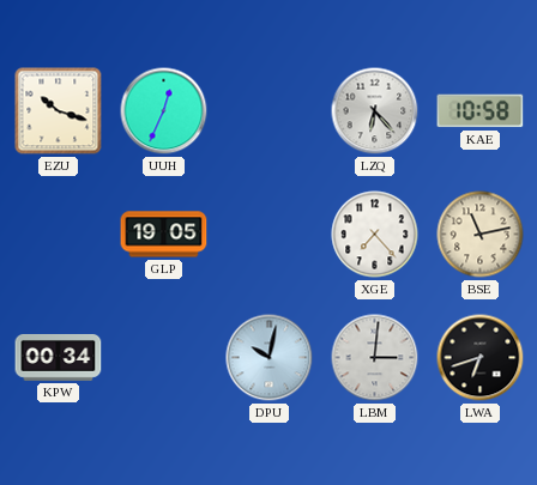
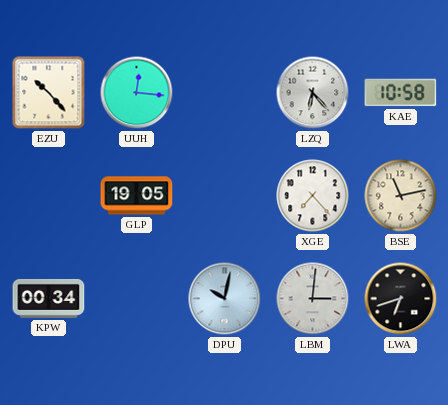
EZU: 10:18 -> 10:23 (49, 93)
UUH: 12:34 -> 12:16 (137, 93)
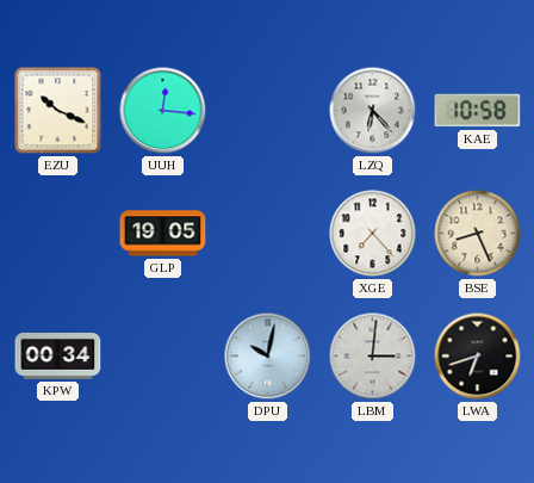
EZU: 10:23 -> 10:19 (58, 111)
BSE: 11:13 -> 8:26 (478, 234)
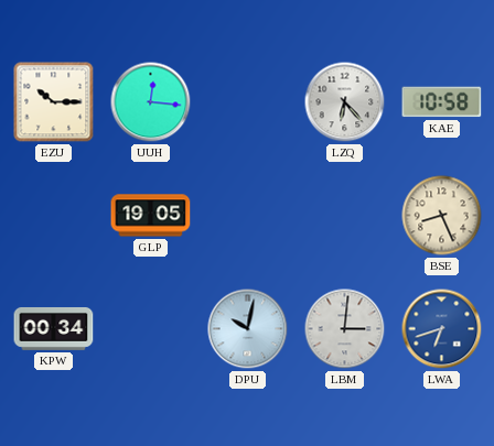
EZU: 10:19 -> 10:15 (54, 102)
XGE: 7:23 -> none (373, 234)
LWA dial: black -> blue (442, 329)
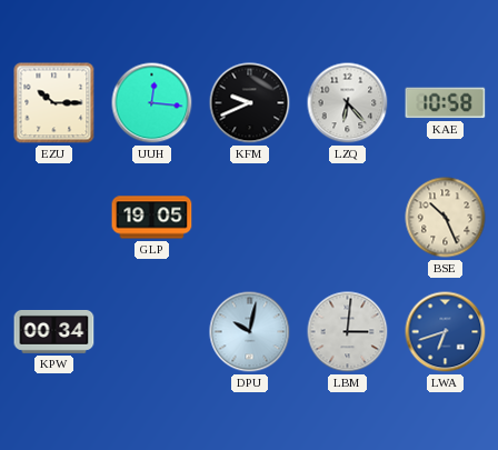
KFM: none -> 9:41 (250, 103)
BSE: 8:26 -> 10:26 (446, 218)
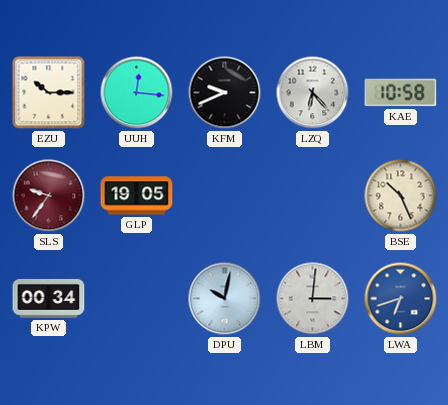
SLS: none -> 9:36 (49, 196)
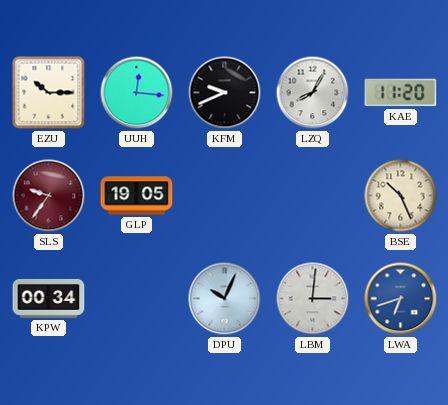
LZQ: 6:23 -> 8:05 (313, 93)
KAE: 10:58 -> 11:20 (401, 93)
DPU: 10:02 -> 10:04 (225, 299)
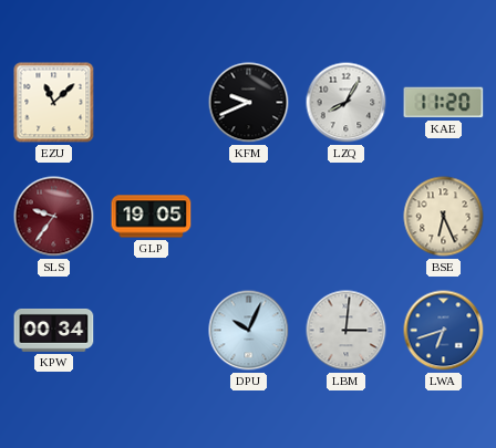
EZU: 10:15 -> 11:08 (54, 103)
UUH: 12:16 -> none (137, 93)
BSE: 10:26 -> 6:26 (444, 217)
